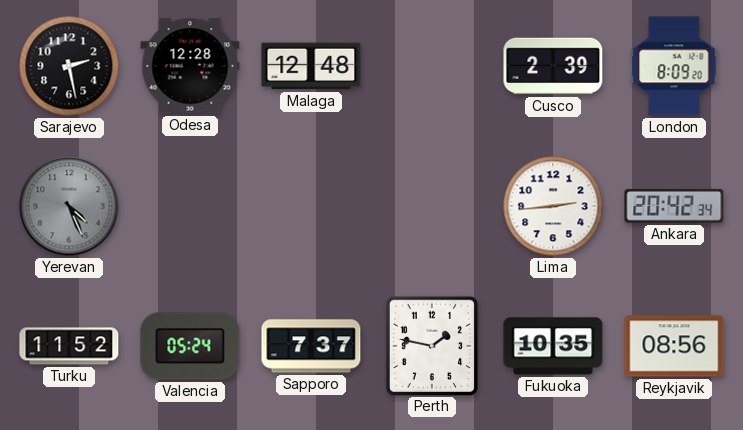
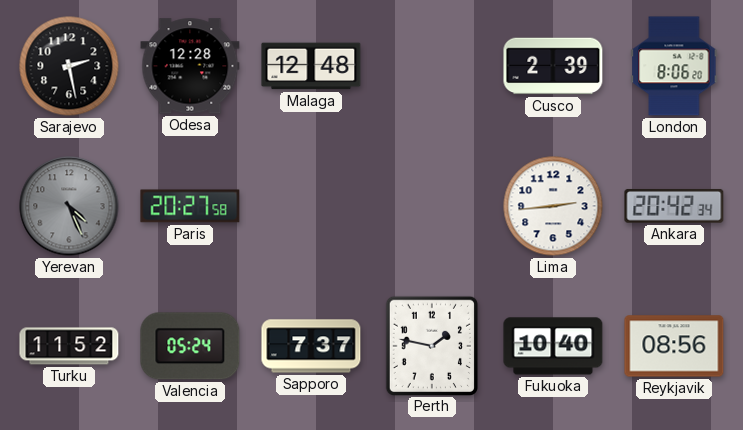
London: 8:09 -> 8:06 (674, 66)
Paris: none -> 20:27 (190, 206)
Fukuoka: 10:35 -> 10:40 (553, 346)
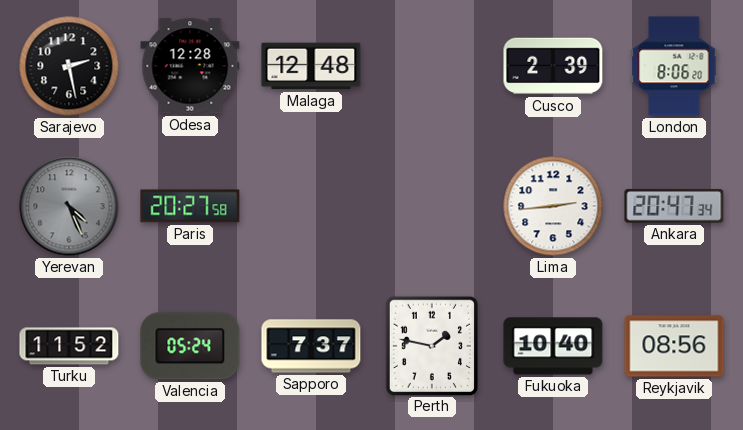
Ankara: 20:42 -> 20:47 (674, 206)
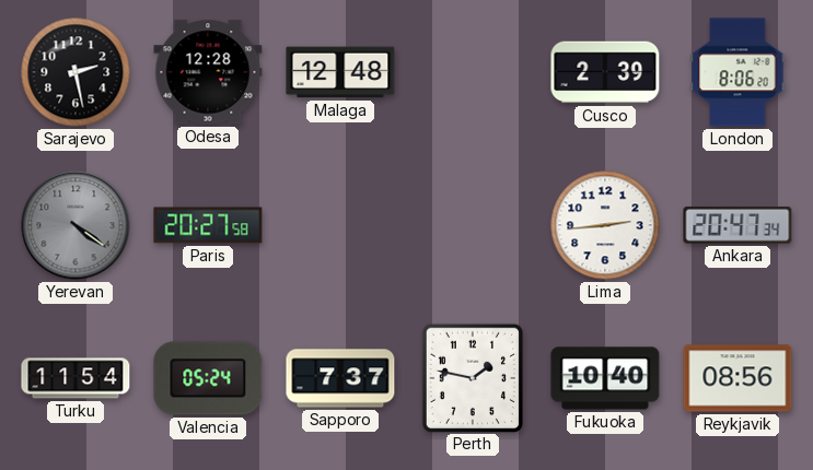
Yerevan: 4:26 -> 4:21 (76, 225)
Turku: 11:52 -> 11:54 (76, 378)
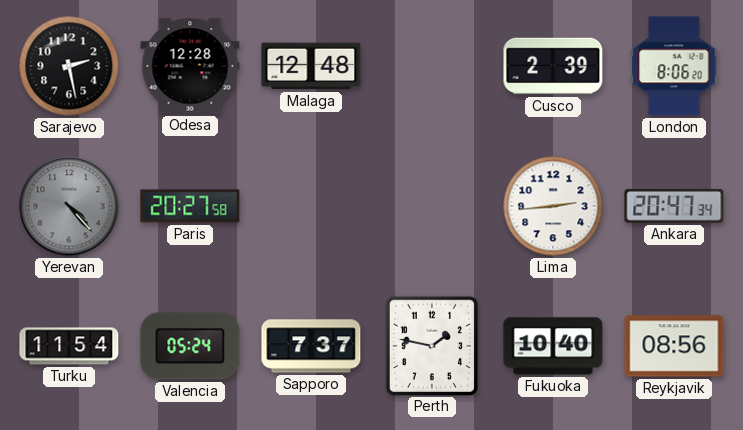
Yerevan: 4:21 -> 4:23 (69, 206)
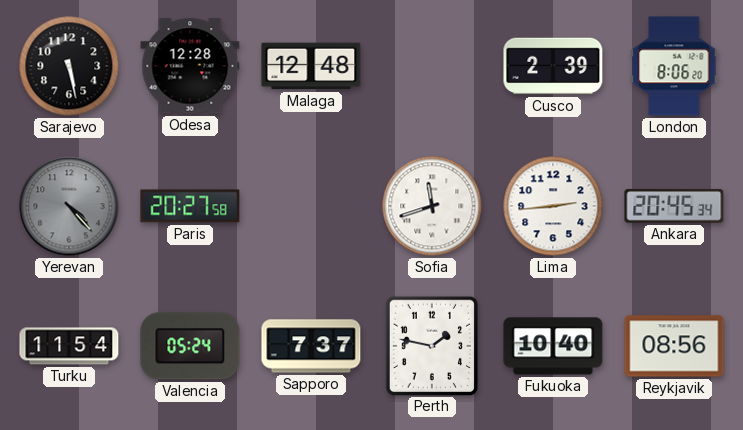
Sarajevo: 2:28 -> 5:28 (69, 66)
Sofia: none -> 11:42 (432, 206)
Ankara: 20:47 -> 20:45 (674, 206)
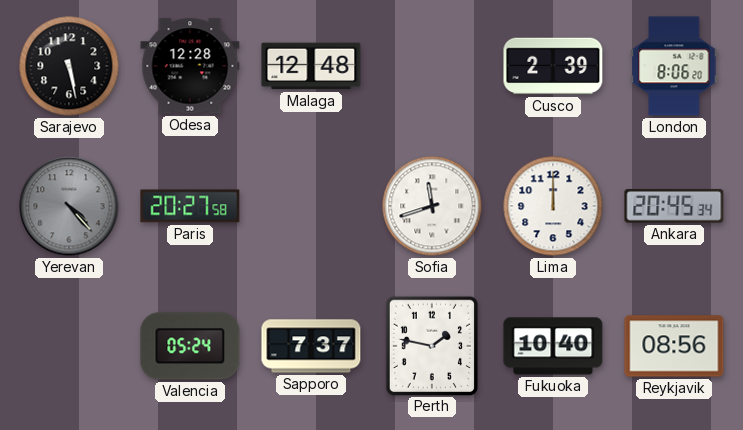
Lima: 2:44 -> 12:00 (553, 206)
Turku: 11:54 -> none (69, 346)
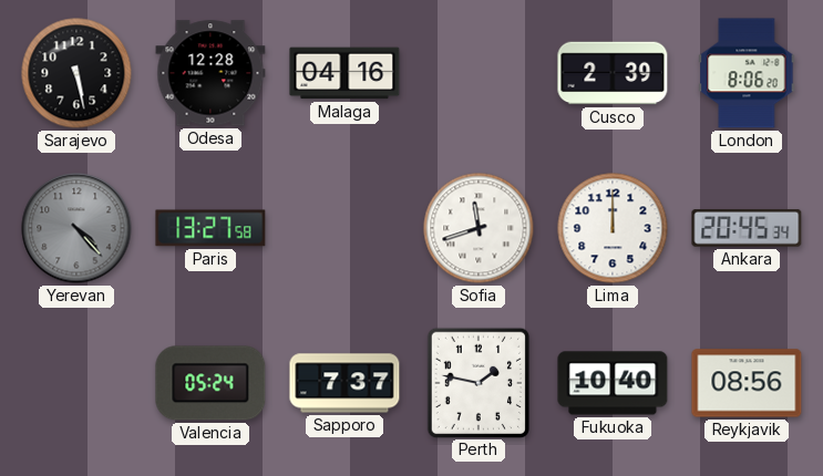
Malaga: 12:48 -> 04:16 (344, 73)
Paris: 20:27 -> 13:27 (210, 228)
